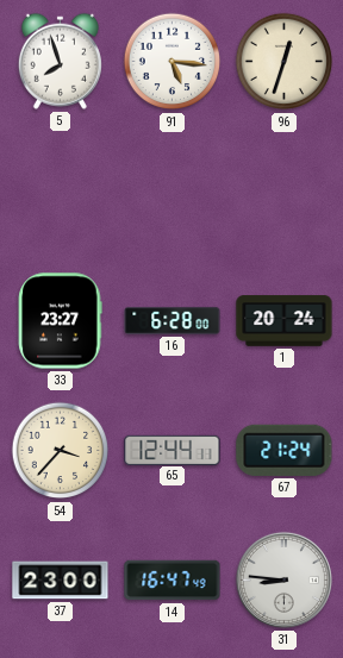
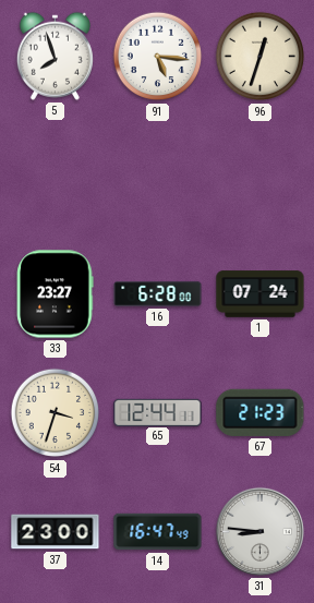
1: 20:24 -> 07:24 (261, 294)
54: 3:37 -> 3:33 (56, 413)
67: 21:24 -> 21:23 (261, 412)
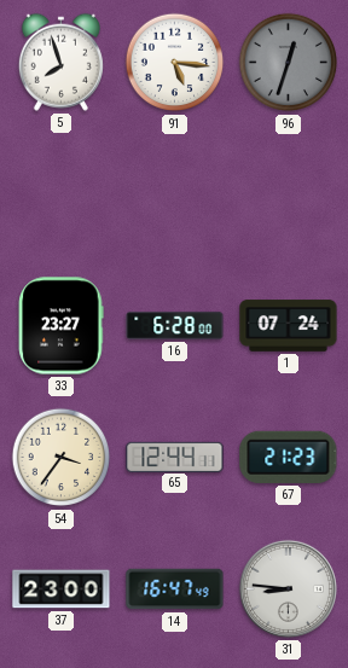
96 dial: cream -> grey (289, 63)
54: 3:33 -> 3:36 (62, 458)
